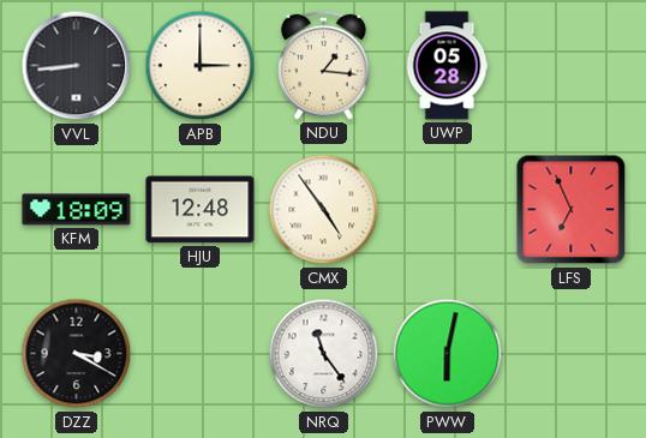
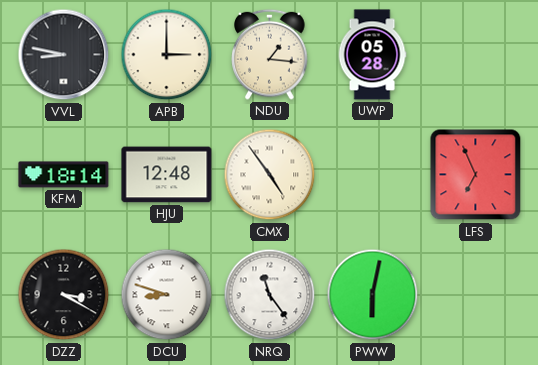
VVL: 8:44 -> 8:47 (64, 55)
KFM: 18:09 -> 18:14 (64, 175)
DCU: none -> 8:48 (167, 295)
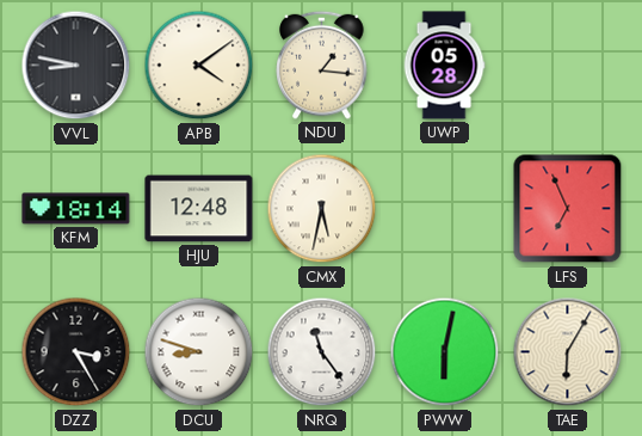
APB: 3:00 -> 4:09 (199, 66)
CMX: 4:54 -> 5:32 (322, 209)
DZZ: 3:20 -> 3:25 (76, 352)
TAE: none -> 6:05 (568, 352)
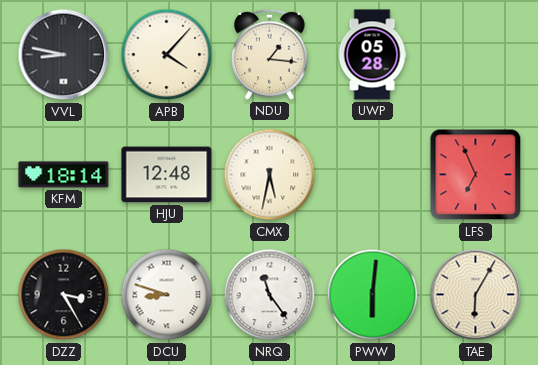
APB: 4:09 -> 4:07 (167, 55)
PWW: 6:02 -> 6:01 (373, 295)
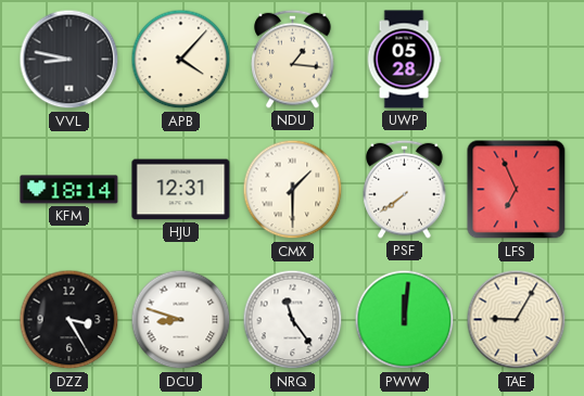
HJU: 12:48 -> 12:31 (181, 190)
CMX: 5:32 -> 1:30 (293, 190)
PSF: none -> 7:39 (405, 189)
PWW: 6:01 -> 12:01 (405, 320)
TAE: 6:05 -> 9:05 (517, 320)
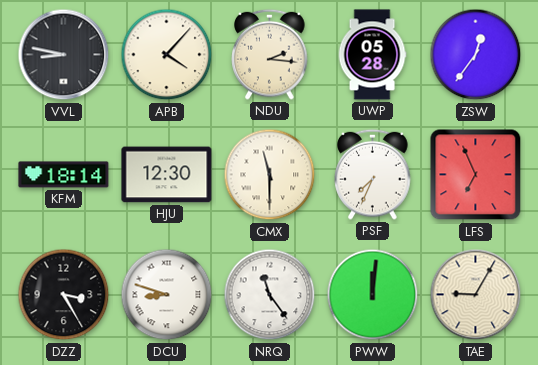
NDU: 1:16 -> 2:16 (270, 54)
ZSW: none -> 12:36 (476, 55)
HJU: 12:31 -> 12:30 (167, 175)
CMX: 1:30 -> 11:30 (270, 175)
PSF: 7:39 -> 7:34 (373, 174)
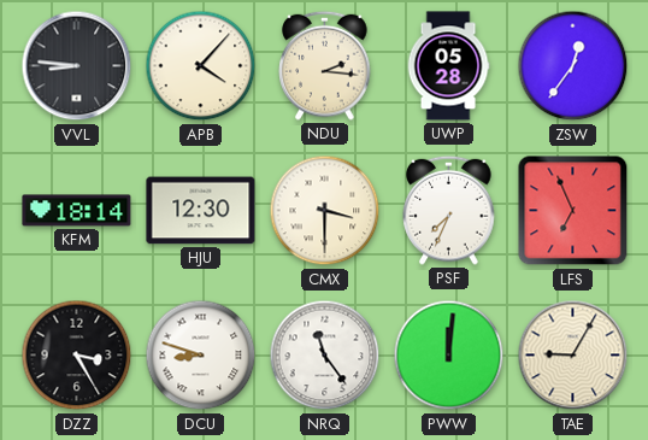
VVL: 8:47 -> 8:46 (77, 66)
CMX: 11:30 -> 3:30 (325, 211)
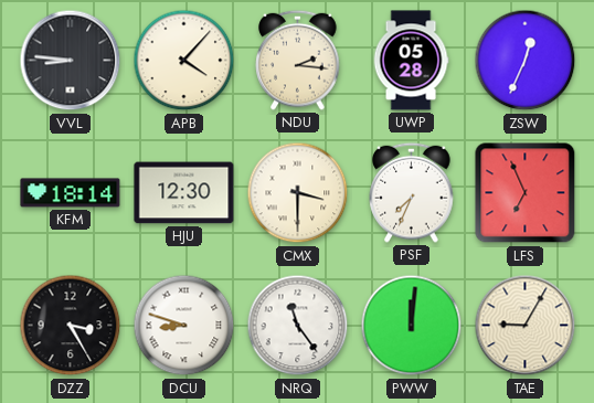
ZSW: 12:36 -> 12:34 (526, 61)
